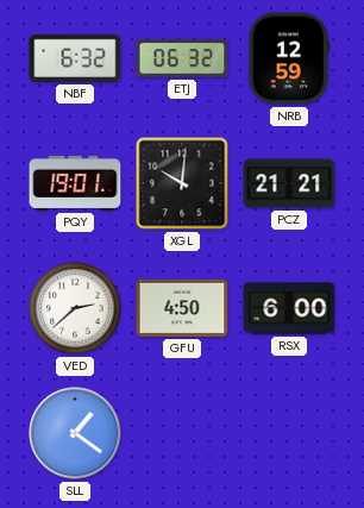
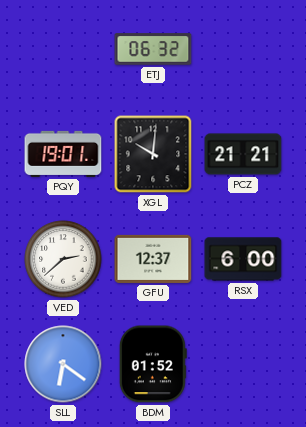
NBF: 6:32 -> none (75, 58)
NRB: 12:59 -> none (289, 58)
GFU: 4:50 -> 12:37 (153, 259)
SLL: 1:21 -> 6:21 (63, 364)
BDM: none -> 01:52 (153, 364)
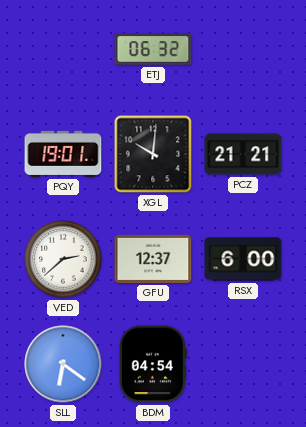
BDM: 01:52 -> 04:54 (153, 364)
